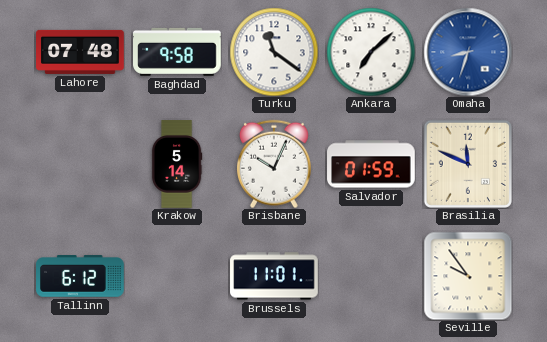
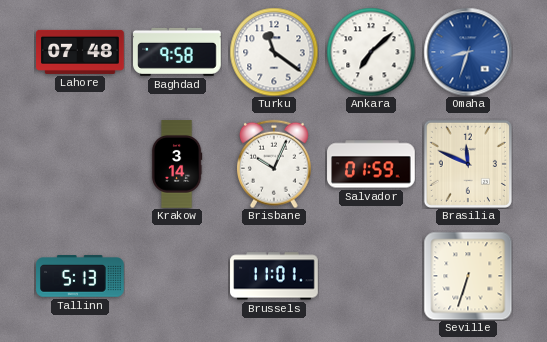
Krakow: 5:14 -> 3:14 (177, 164)
Tallinn: 6:12 -> 5:13 (80, 276)
Seville: 9:54 -> 6:33 (468, 276)
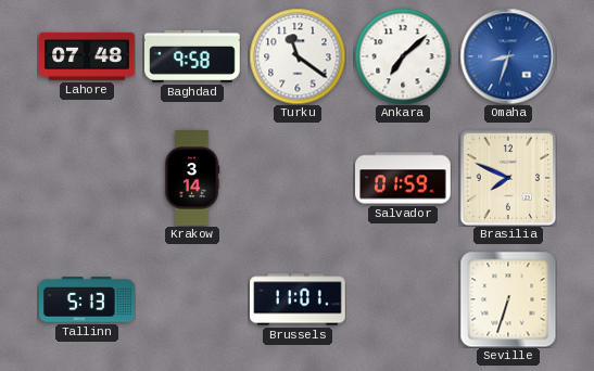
Brisbane: 10:04 -> none (274, 164)
Brasilia: 11:49 -> 7:49 (508, 178)
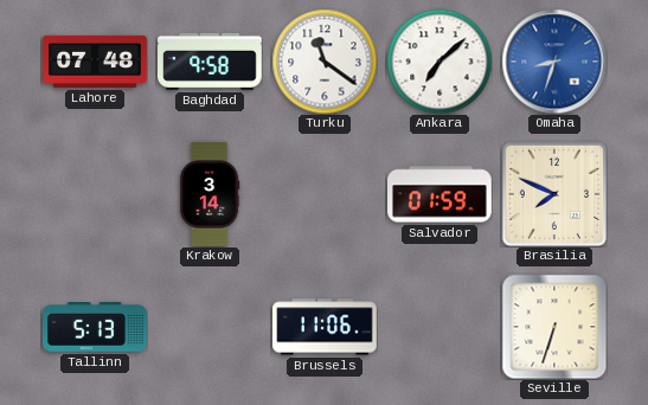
Brussels: 11:01 -> 11:06 (325, 327)
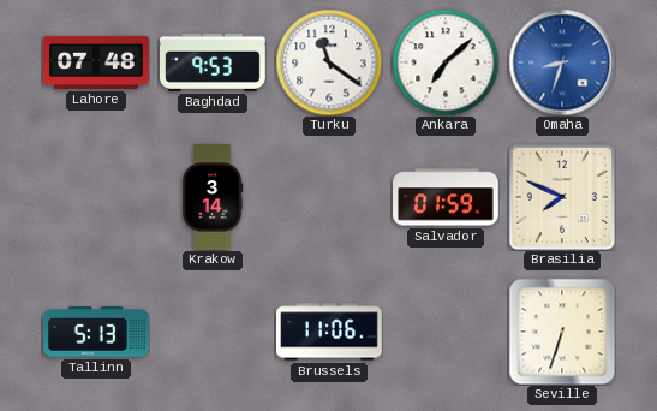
Baghdad: 9:58 -> 9:53 (214, 62)
